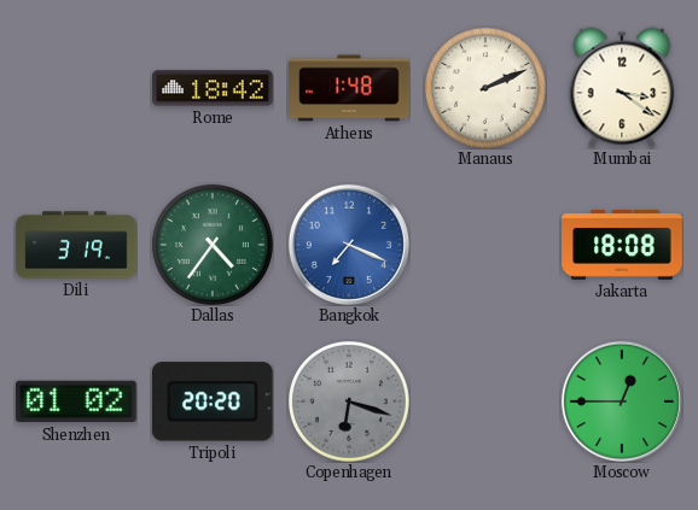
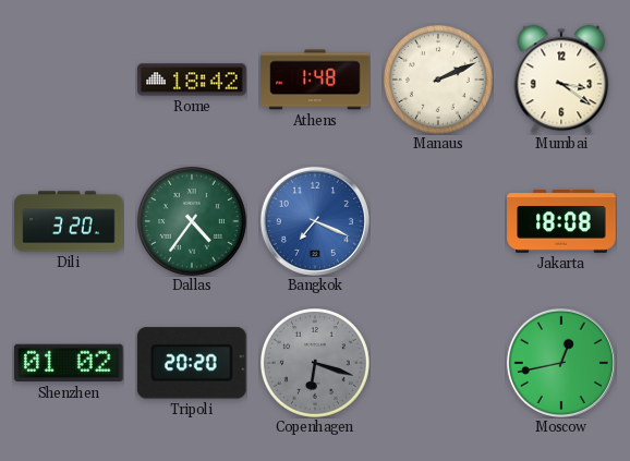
Dili: 3:19 -> 3:20 (69, 221)
Moscow: 12:45 -> 12:43 (561, 363)
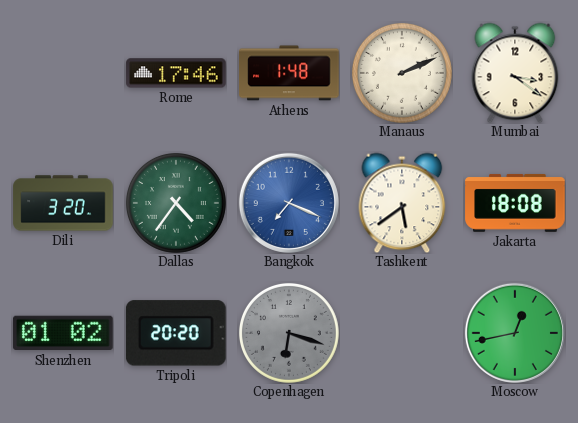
Rome: 18:42 -> 17:46 (176, 73)
Tashkent: none -> 5:39 (402, 203)
